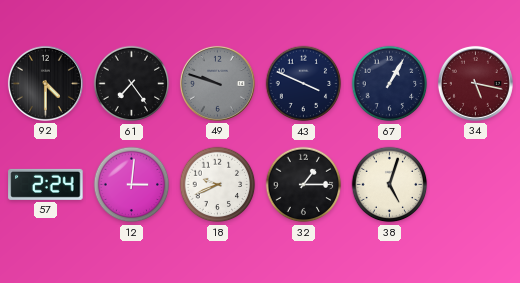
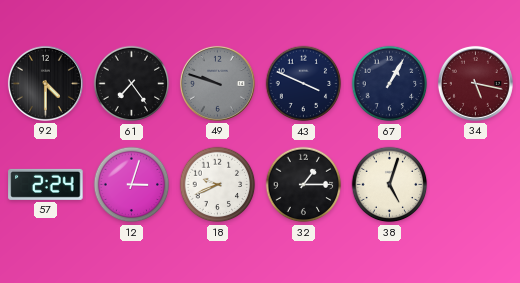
12: 3:01 -> 3:03 (132, 185)
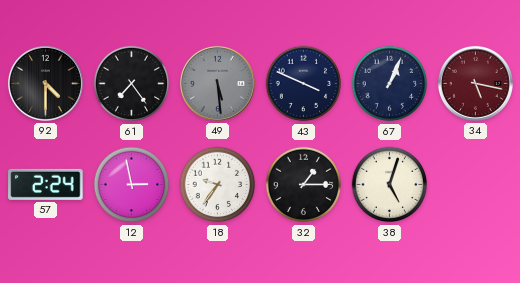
49: 9:48 -> 5:29 (217, 83)
67: 1:05 -> 1:04 (390, 84)
12: 3:03 -> 2:58 (132, 185)
18: 9:41 -> 9:36 (218, 185)
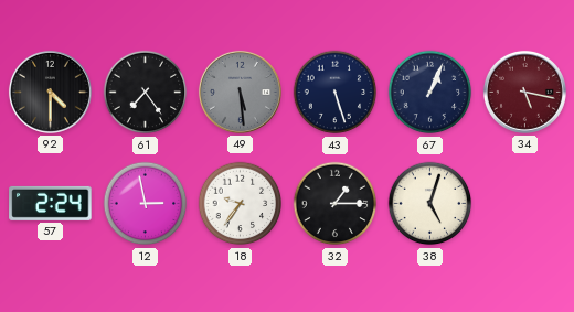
43: 3:49 -> 5:27 (336, 93)
